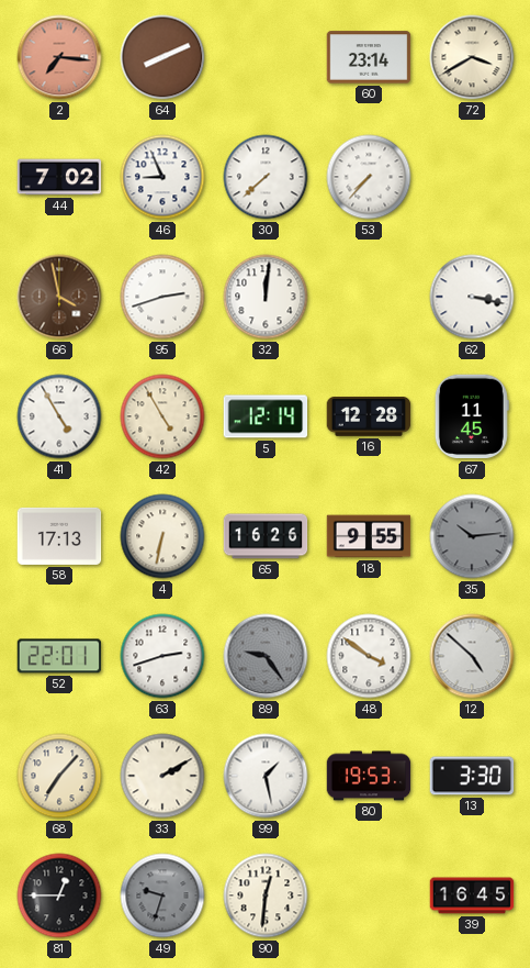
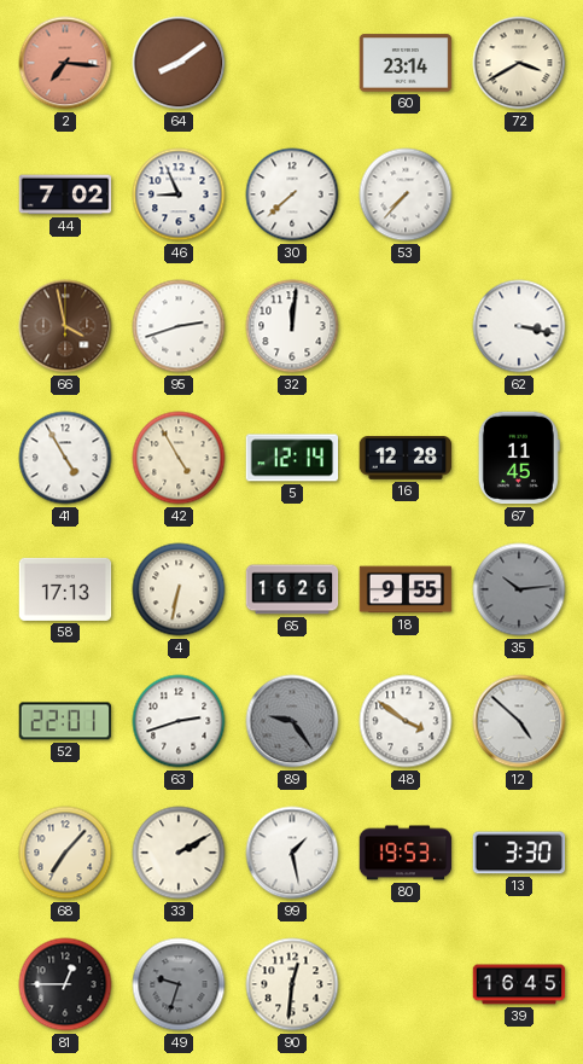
64: 8:11 -> 8:09 (179, 63)
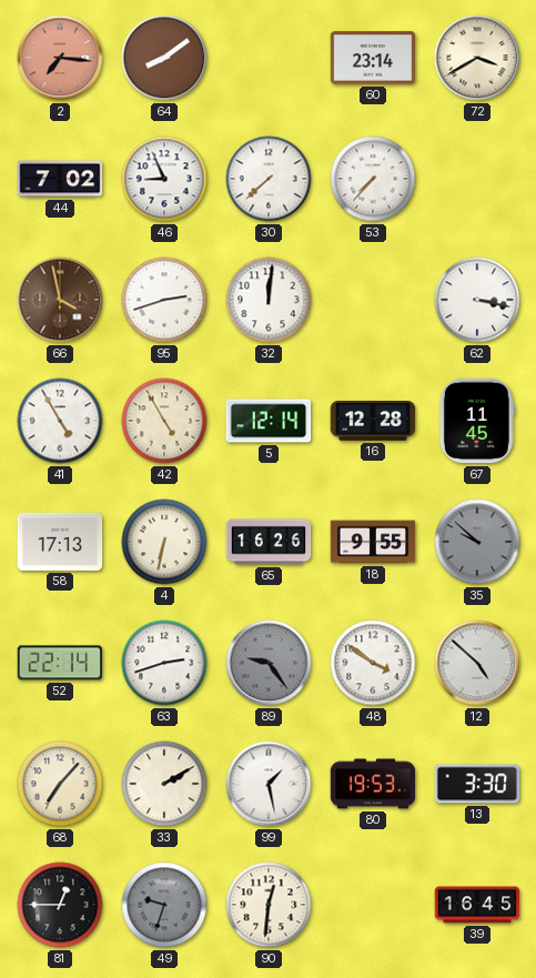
35: 10:14 -> 9:52 (477, 542)
52: 22:01 -> 22:14 (60, 663)
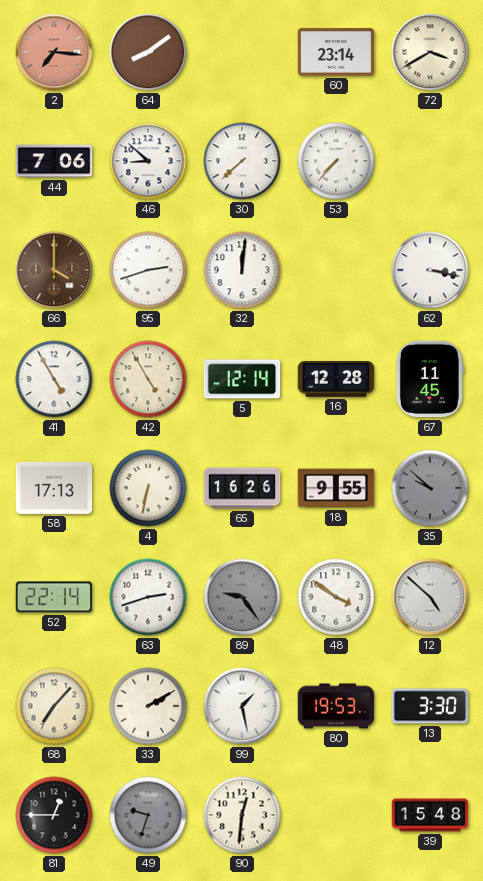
44: 7:02 -> 7:06 (54, 161)
46: 8:56 -> 8:52 (148, 161)
66: 3:58 -> 4:00 (54, 270)
39: 16:45 -> 15:48 (430, 815)
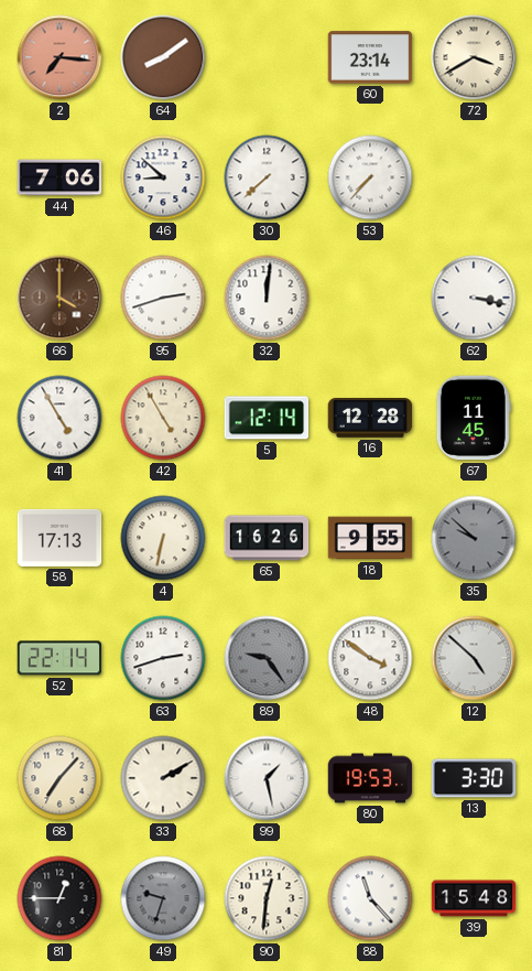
88: none -> 11:23 (370, 898)
